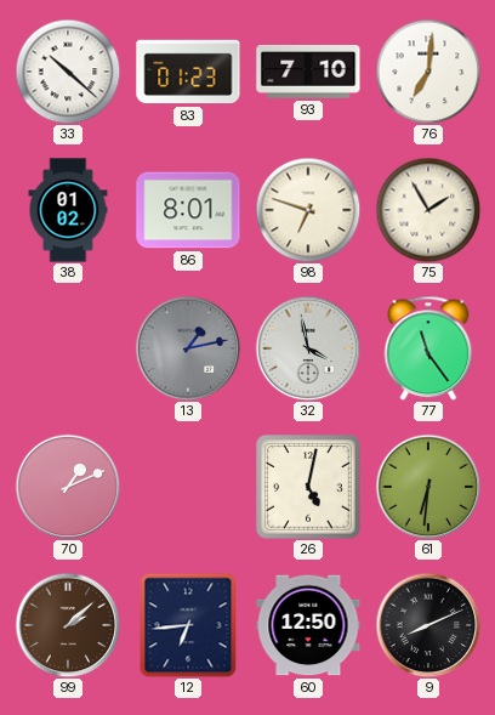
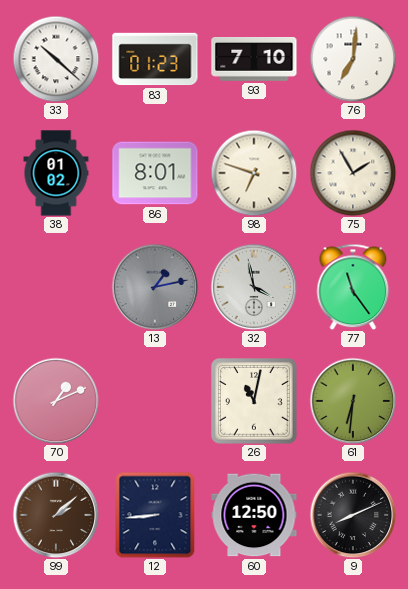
26: 5:02 -> 11:02 (255, 402)
12: 6:44 -> 8:44 (155, 515)
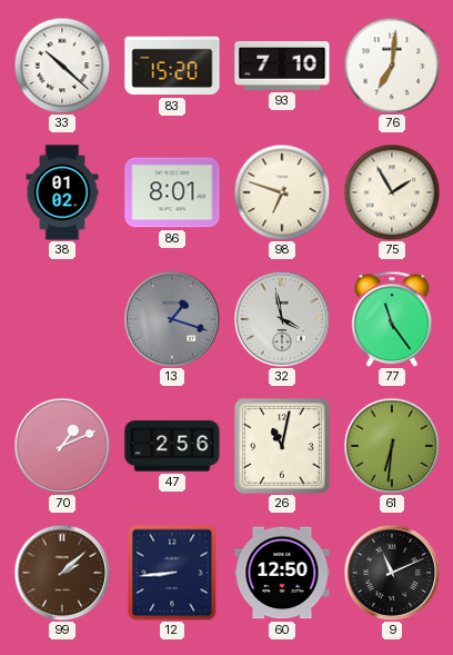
83: 01:23 -> 15:20 (172, 66)
13: 1:13 -> 1:18 (172, 319)
47: none -> 2:56 (172, 446)
9: 8:11 -> 11:11 (392, 573)
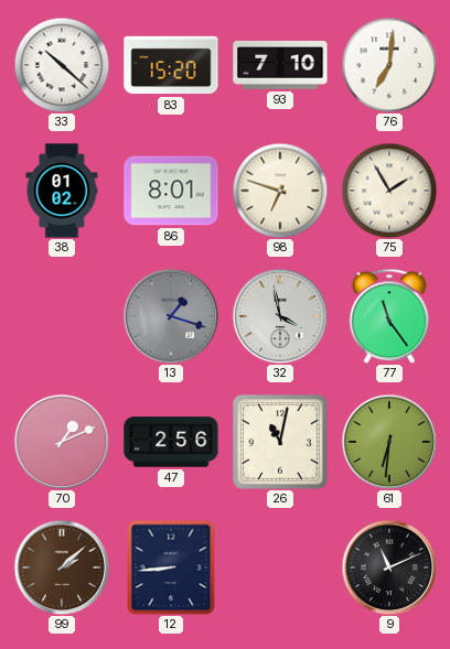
60: 12:50 -> none (282, 573)
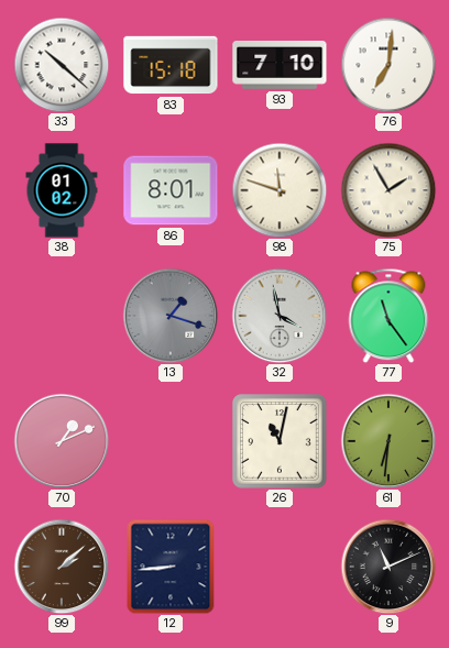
83: 15:20 -> 15:18 (171, 65)
98: 6:48 -> 11:48 (280, 190)
47: 2:56 -> none (171, 442)
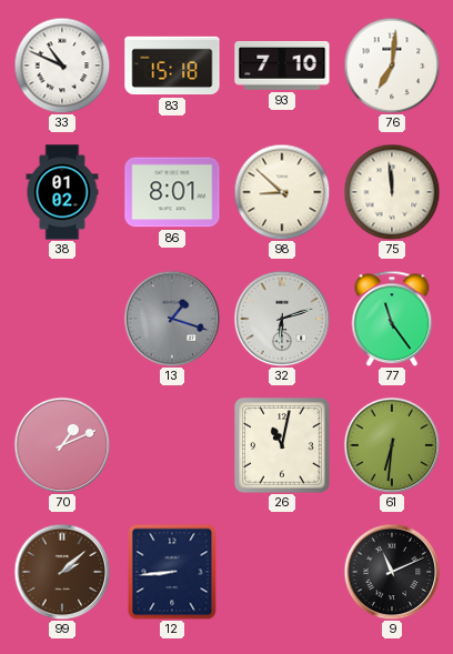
33: 10:22 -> 10:49 (62, 66)
98: 11:48 -> 8:52 (282, 192)
75: 1:55 -> 11:59 (392, 192)
32: 3:58 -> 6:12 (282, 319)
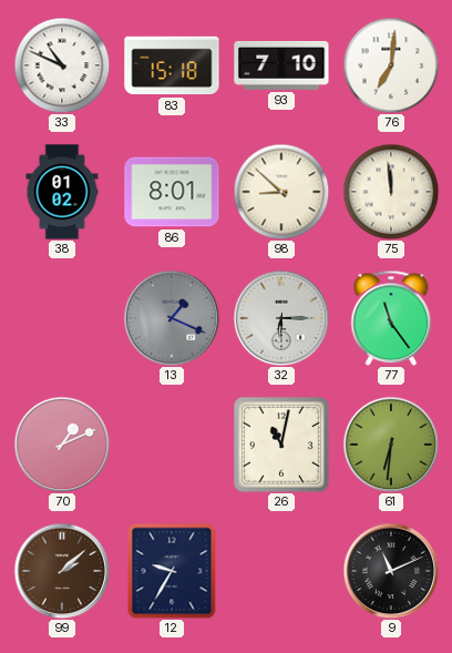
13: 1:18 -> 1:19 (172, 318)
32: 6:12 -> 6:15 (281, 318)
12: 8:44 -> 9:35 (172, 571)
